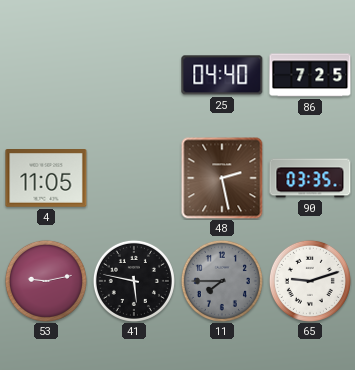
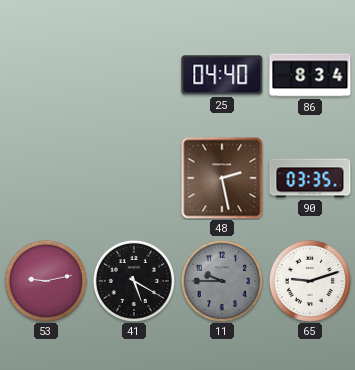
86: 7:25 -> 8:34 (310, 75)
4: 11:05 -> none (46, 178)
41: 5:47 -> 5:20 (134, 281)
11: 7:45 -> 9:45 (222, 281)
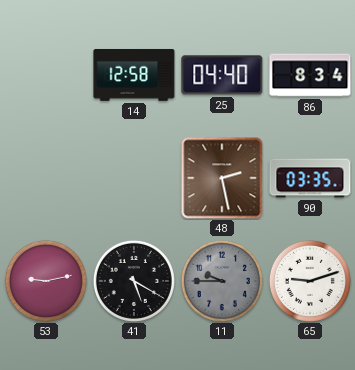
14: none -> 12:58 (134, 75)
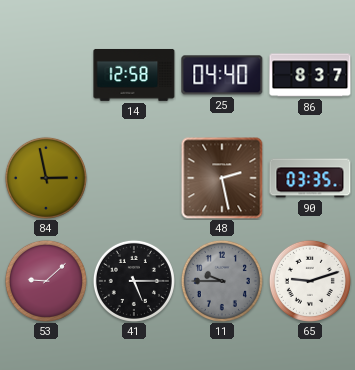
86: 8:34 -> 8:37 (310, 75)
84: none -> 2:58 (46, 178)
53: 9:13 -> 9:08 (46, 281)
41: 5:20 -> 5:15 (134, 281)
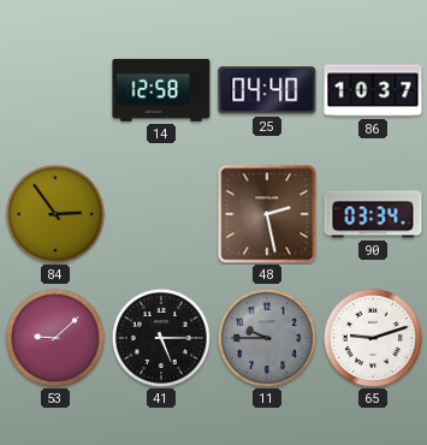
86: 8:37 -> 10:37 (373, 90)
84: 2:58 -> 2:54 (55, 214)
90: 03:35 -> 03:34 (373, 214)
